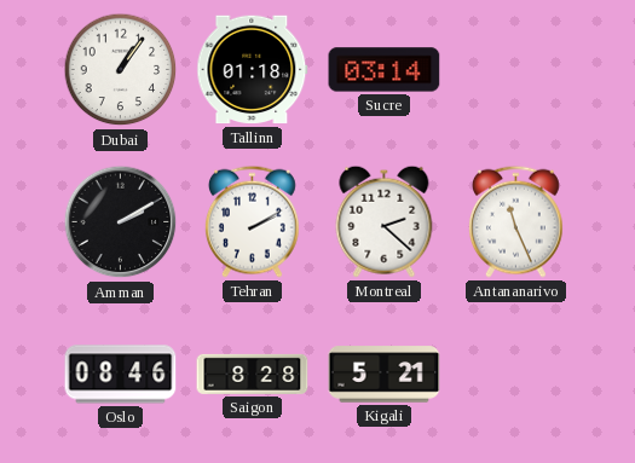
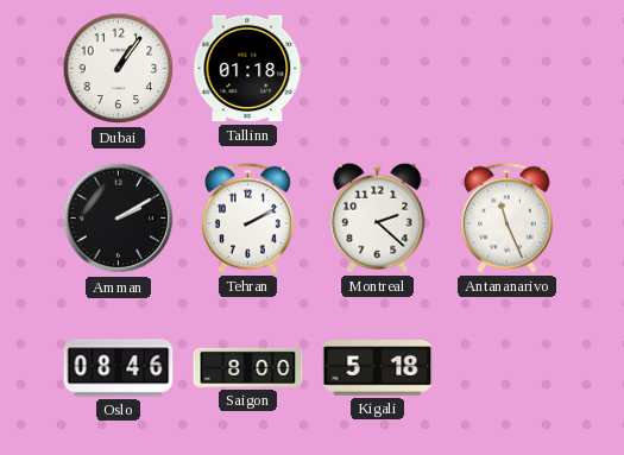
Sucre: 03:14 -> none (385, 70)
Saigon: 8:28 -> 8:00 (248, 367)
Kigali: 5:21 -> 5:18 (378, 368)
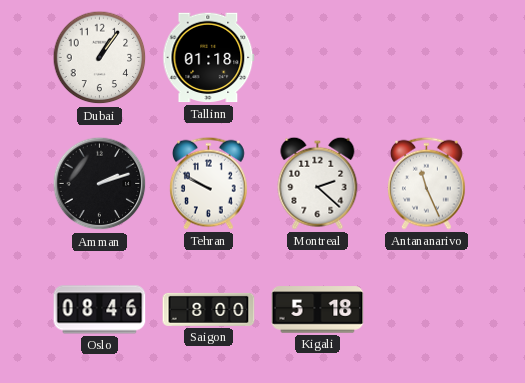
Amman: 2:10 -> 2:12 (100, 184)
Tehran: 2:10 -> 9:50 (208, 183)
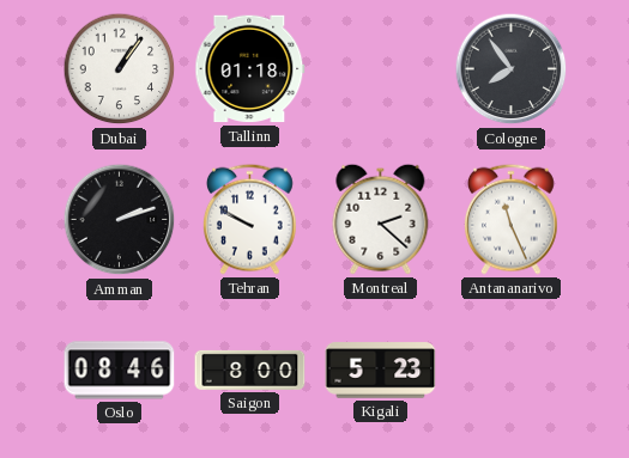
Cologne: none -> 7:54 (512, 69)
Kigali: 5:18 -> 5:23 (381, 371)
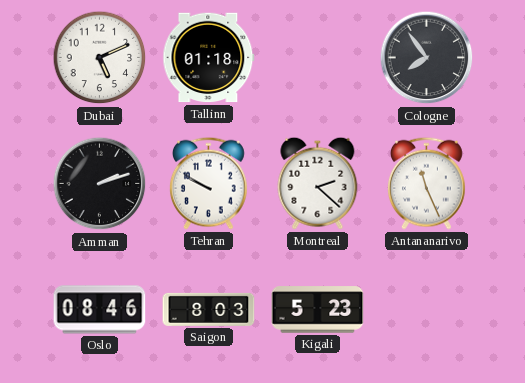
Dubai: 1:06 -> 5:11 (100, 58)
Saigon: 8:00 -> 8:03 (209, 309)
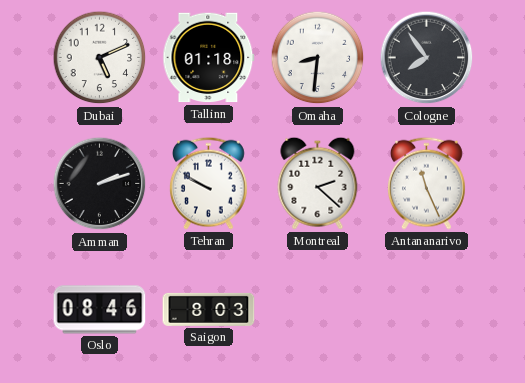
Omaha: none -> 8:31 (318, 58)
Kigali: 5:23 -> none (318, 310)
